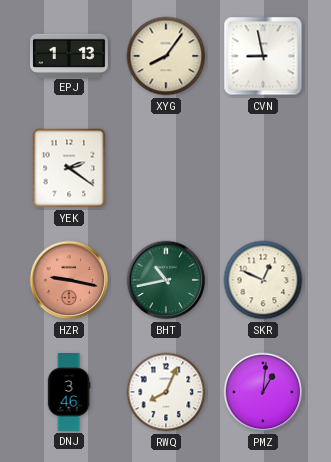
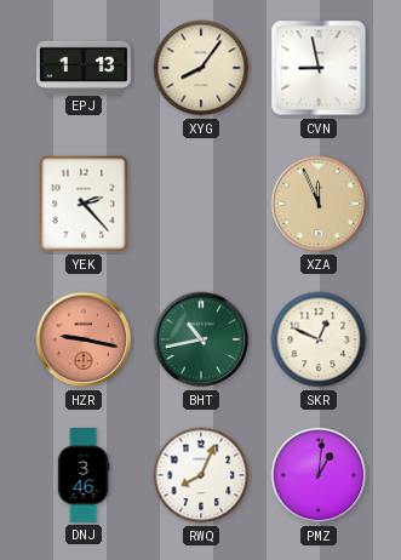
YEK: 2:21 -> 2:23 (84, 204)
XZA: none -> 11:56 (319, 204)
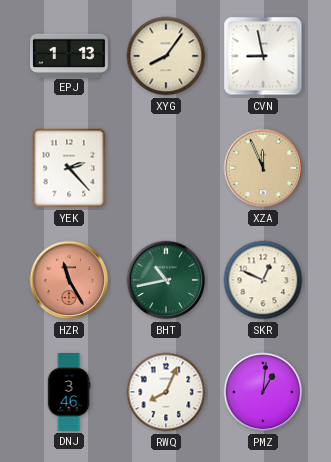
HZR: 9:17 -> 11:25 (69, 280)
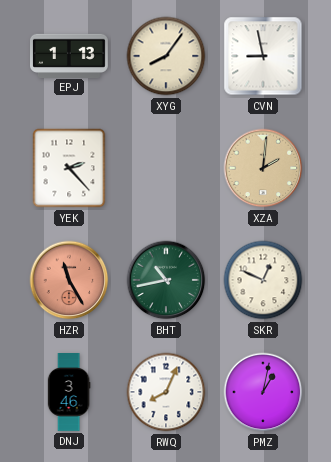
XZA: 11:56 -> 2:01 (263, 168)
PMZ: 1:01 -> 1:02 (263, 392)
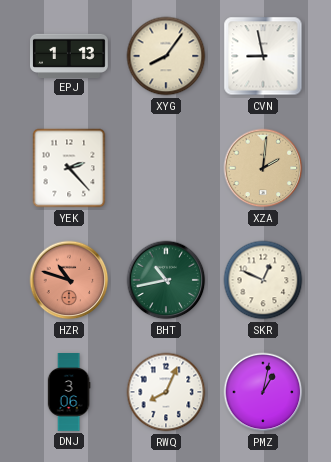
HZR: 11:25 -> 10:48 (69, 280)
DNJ: 3:46 -> 3:06 (69, 393)
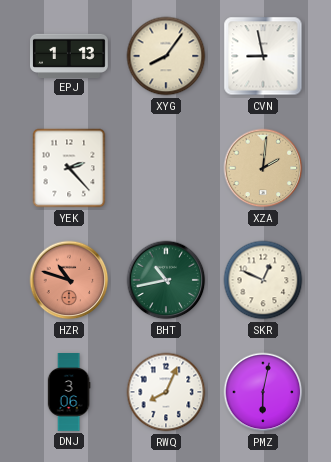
PMZ: 1:02 -> 6:02 (263, 392)
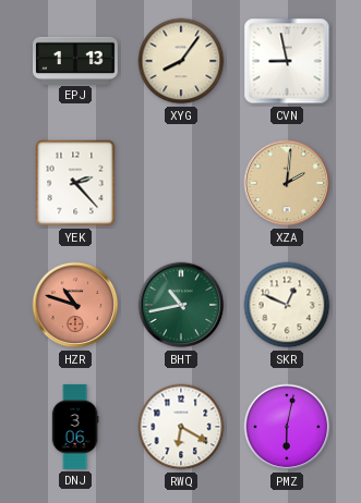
RWQ: 8:04 -> 6:20 (181, 427)
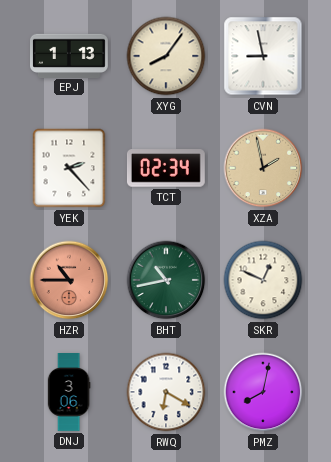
TCT: none -> 02:34 (166, 168)
XZA: 2:01 -> 1:58 (263, 168)
HZR: 10:48 -> 10:45 (69, 280)
PMZ: 6:02 -> 8:02 (263, 392)
